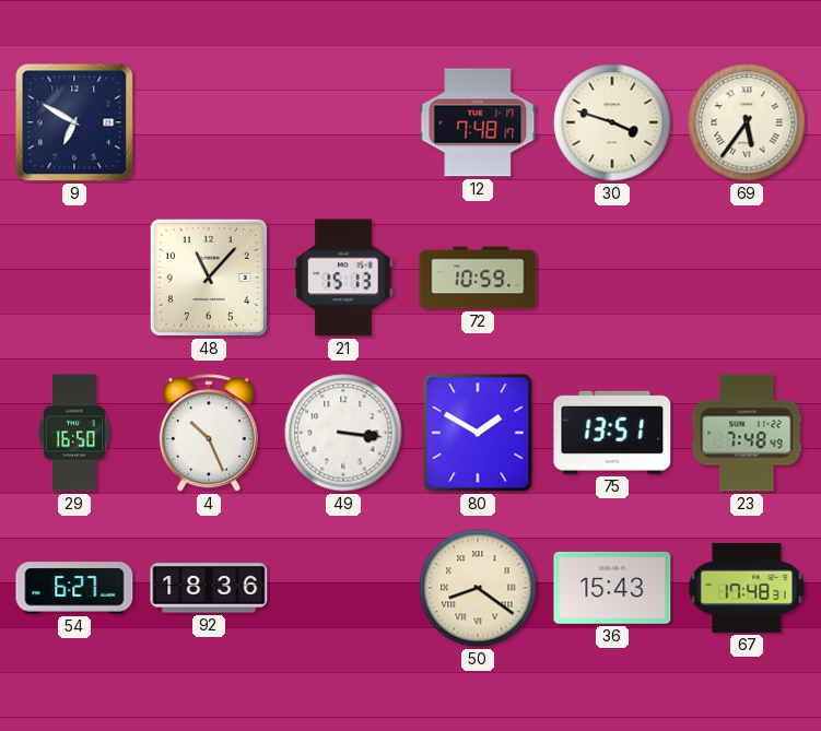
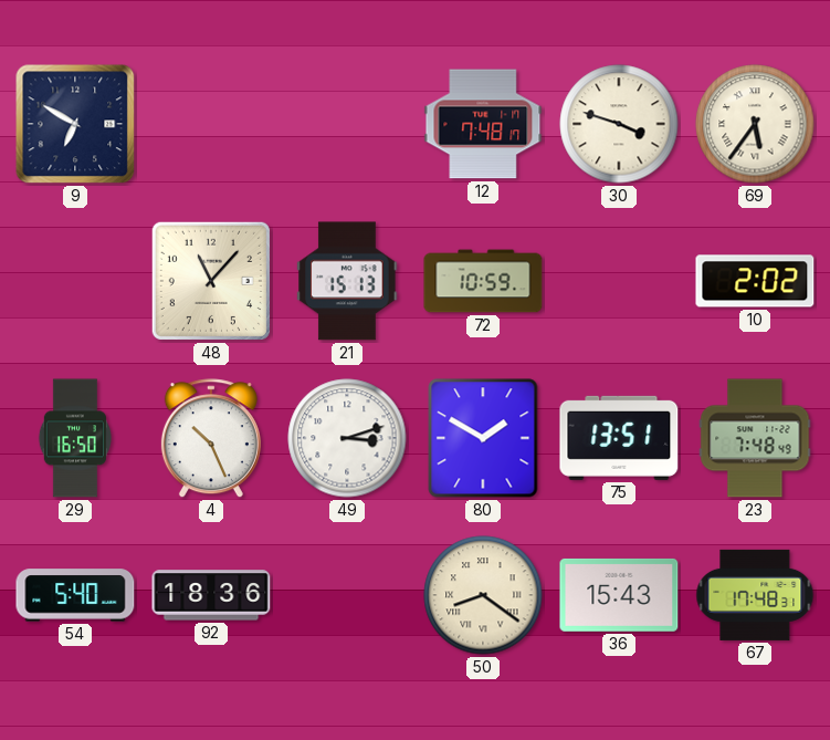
10: none -> 2:02 (755, 281)
49: 3:16 -> 3:12 (347, 438)
54: 6:27 -> 5:40 (75, 595)
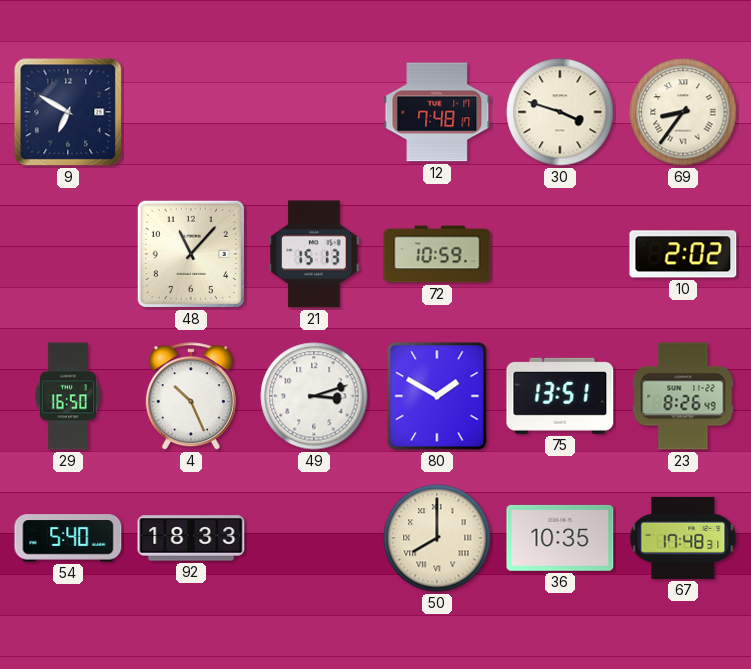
69: 5:36 -> 8:36 (683, 112)
23: 7:48 -> 8:26 (683, 396)
92: 18:36 -> 18:33 (191, 538)
50: 8:21 -> 8:00 (437, 538)
36: 15:43 -> 10:35 (560, 538)
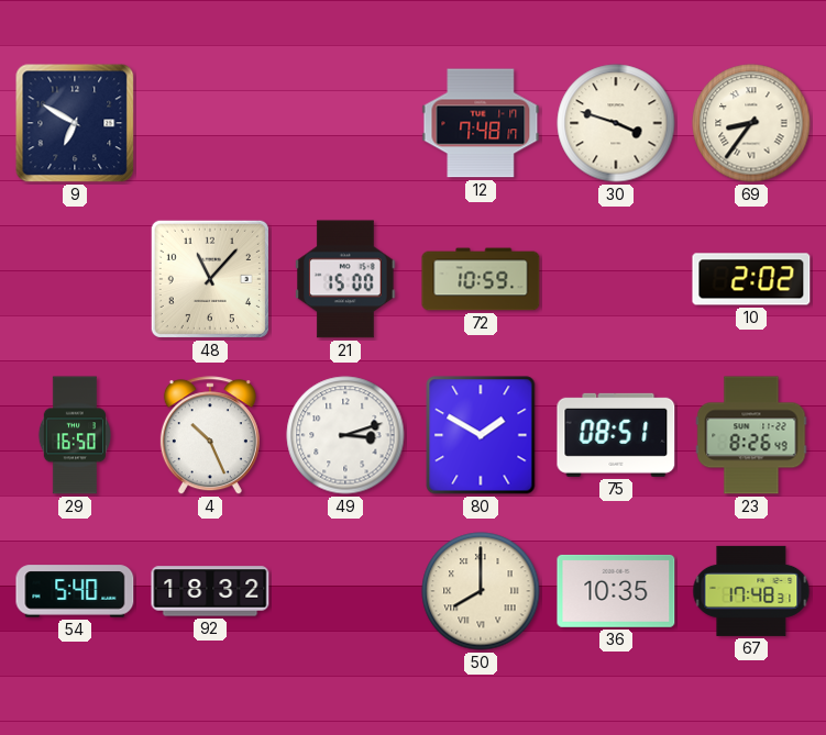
21: 15:13 -> 15:00 (345, 279)
75: 13:51 -> 08:51 (616, 435)
92: 18:33 -> 18:32 (210, 591)
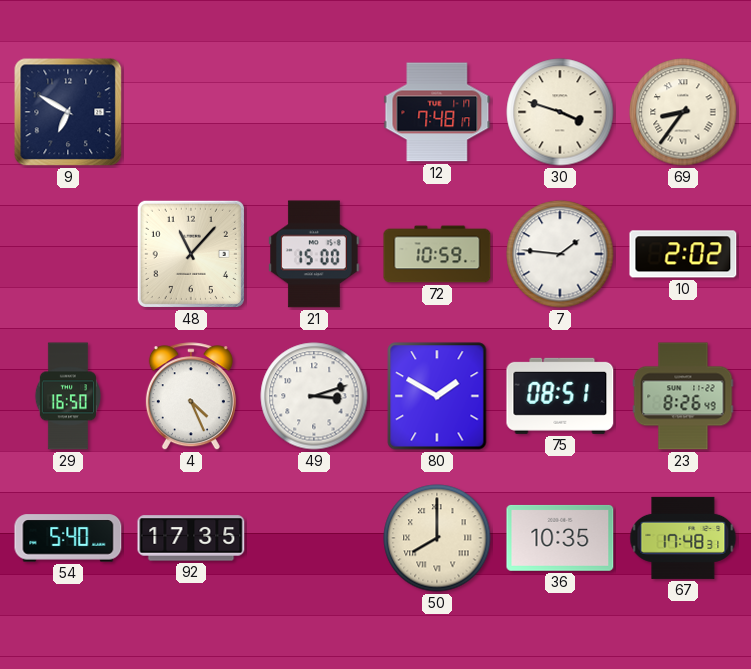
7: none -> 1:46 (560, 254)
4: 10:26 -> 4:26 (191, 397)
92: 18:32 -> 17:35 (191, 538)
